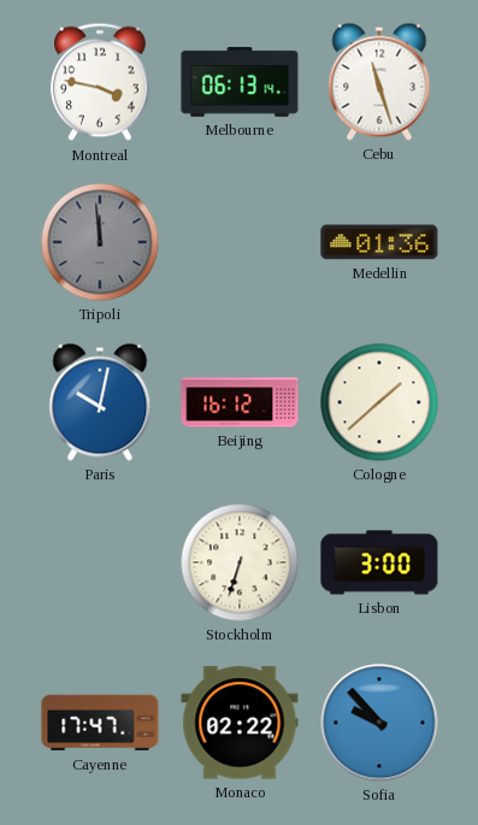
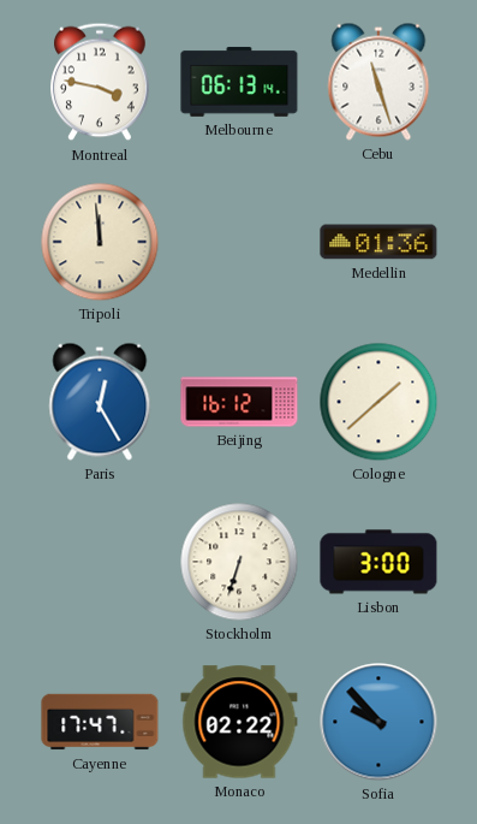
Tripoli dial: grey -> cream (100, 242)
Paris: 10:02 -> 12:25 (100, 402)
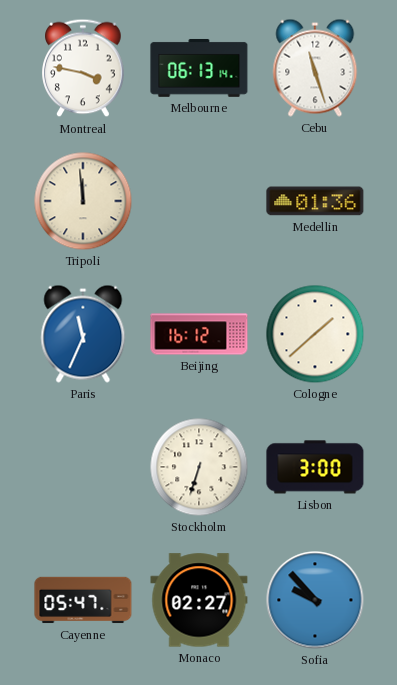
Paris: 12:25 -> 11:34 (83, 334)
Cayenne: 17:47 -> 05:47 (83, 600)
Monaco: 02:22 -> 02:27 (199, 600)
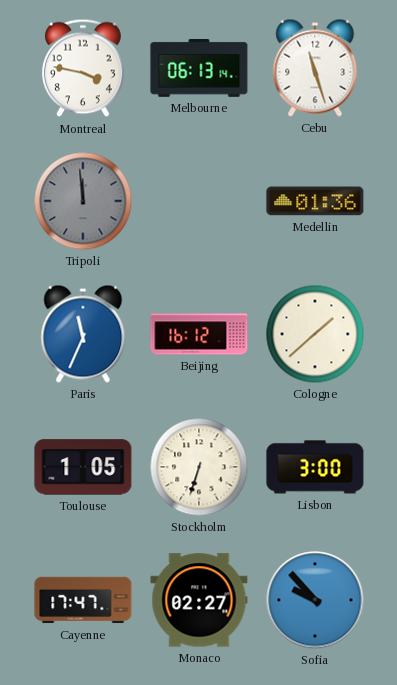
Tripoli dial: cream -> grey (83, 201)
Toulouse: none -> 1:05 (83, 467)
Cayenne: 05:47 -> 17:47 (83, 600)
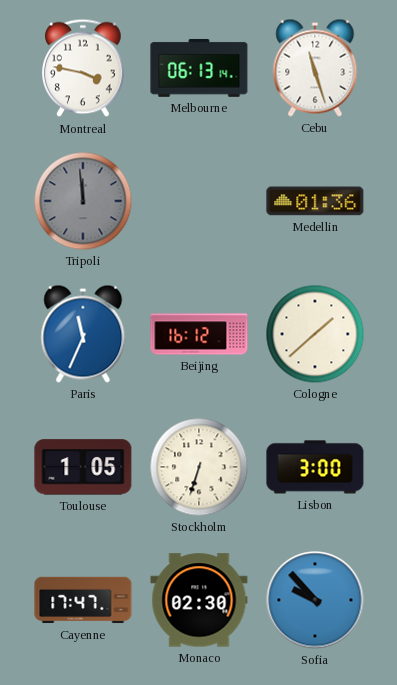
Monaco: 02:27 -> 02:30 (199, 600)
